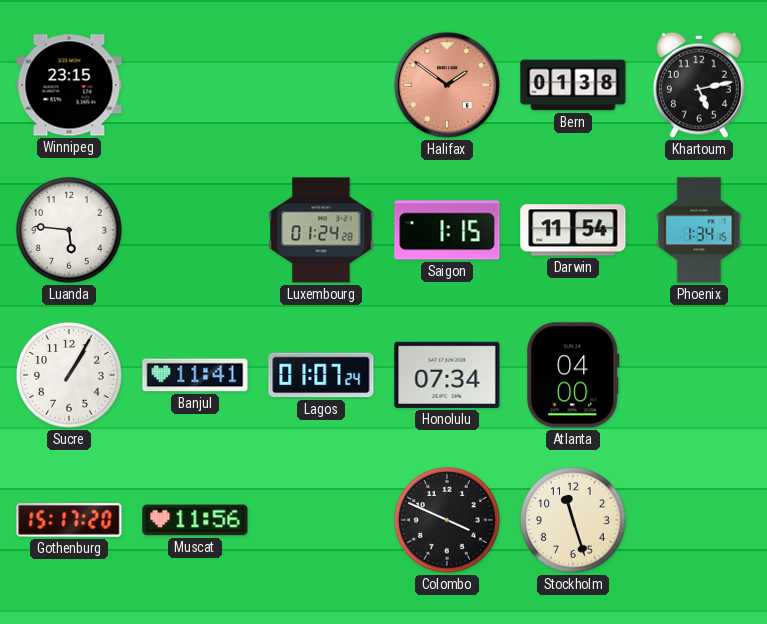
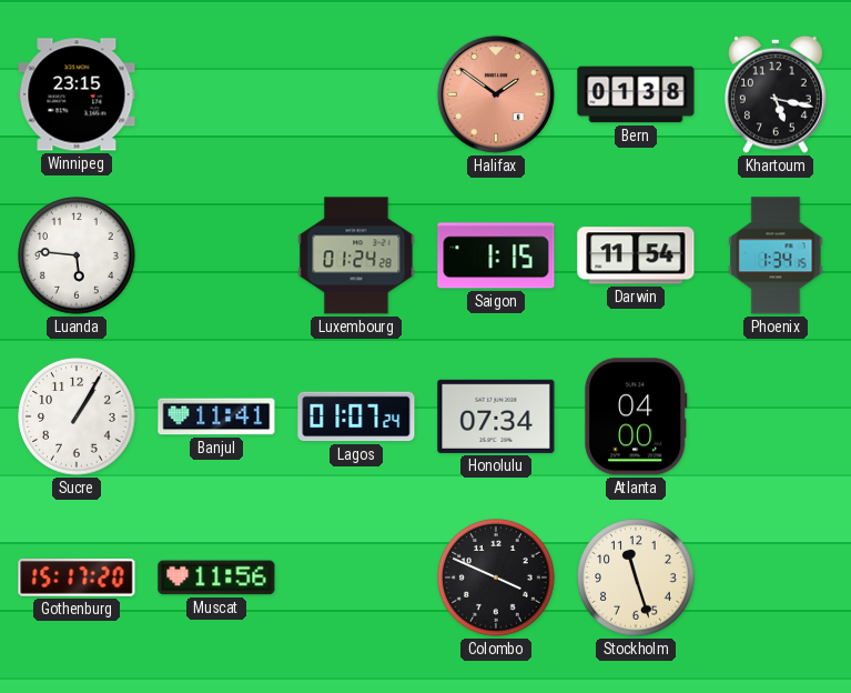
Khartoum: 5:13 -> 5:17 (776, 94)
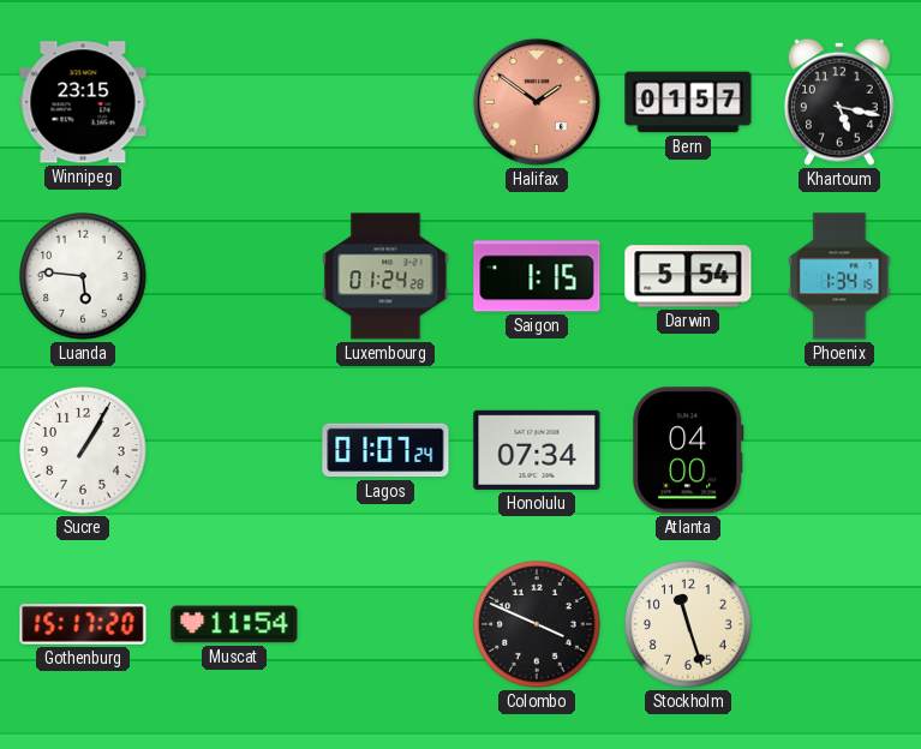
Bern: 01:38 -> 01:57 (688, 102)
Darwin: 11:54 -> 5:54 (688, 276)
Banjul: 11:41 -> none (216, 416)
Muscat: 11:56 -> 11:54 (234, 624)
